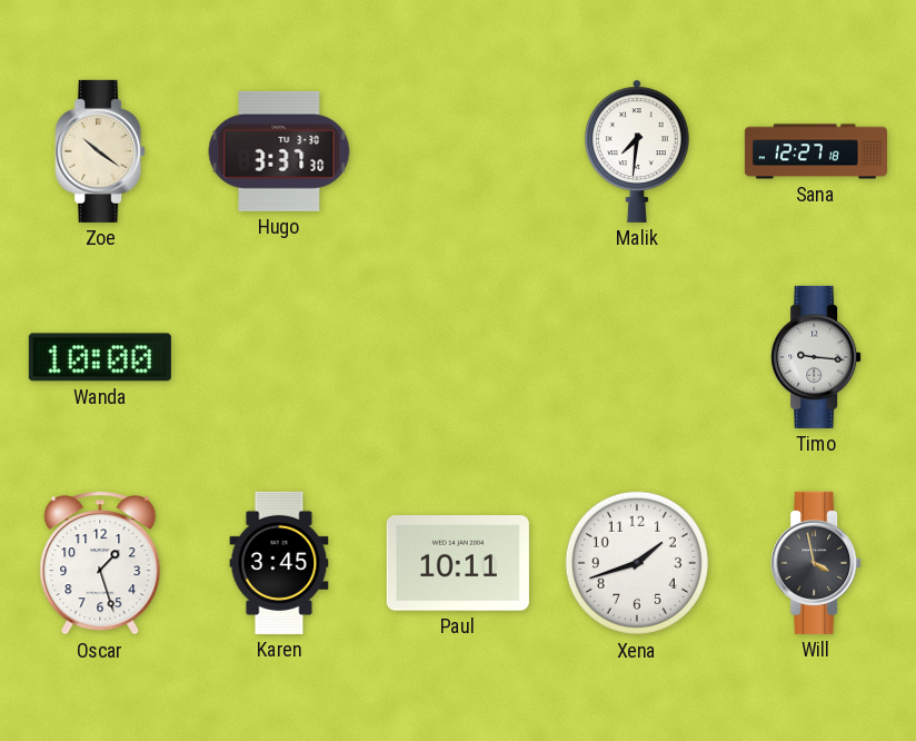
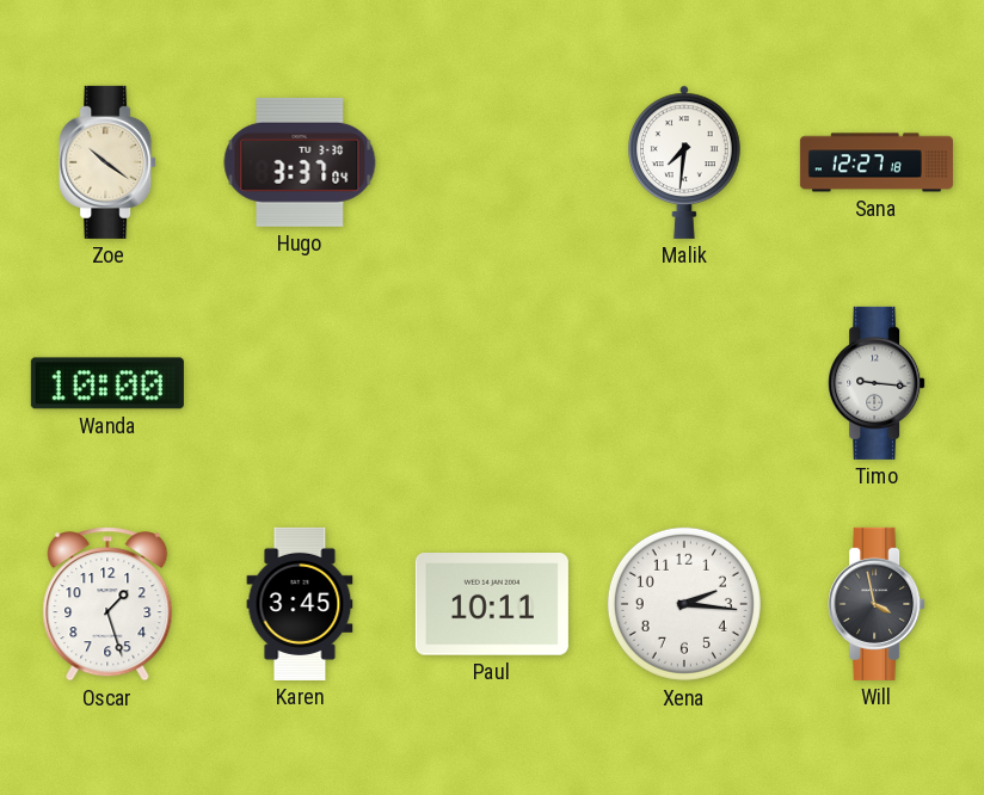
Hugo: 3:37:30 -> 3:37:04 (300, 162)
Xena: 1:42 -> 2:16 (684, 604)
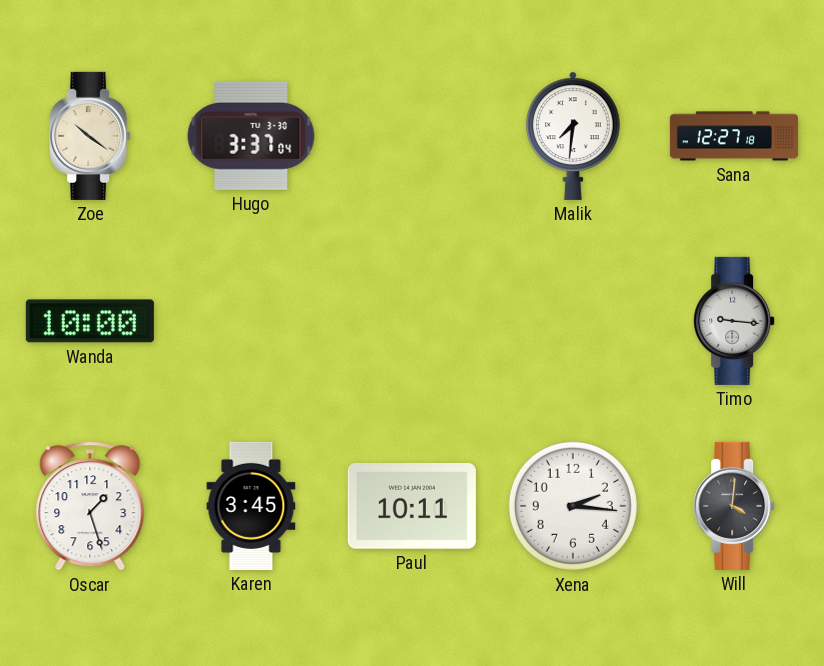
Will: 3:58 -> 4:01 (734, 506)
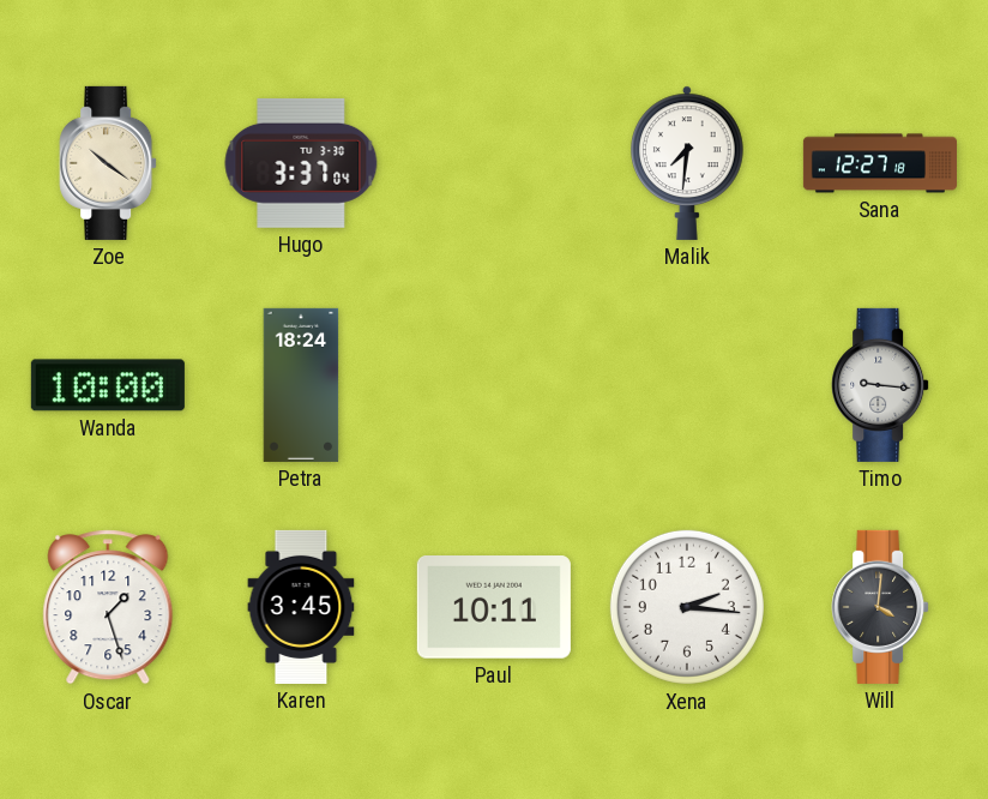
Petra: none -> 18:24 (301, 385)
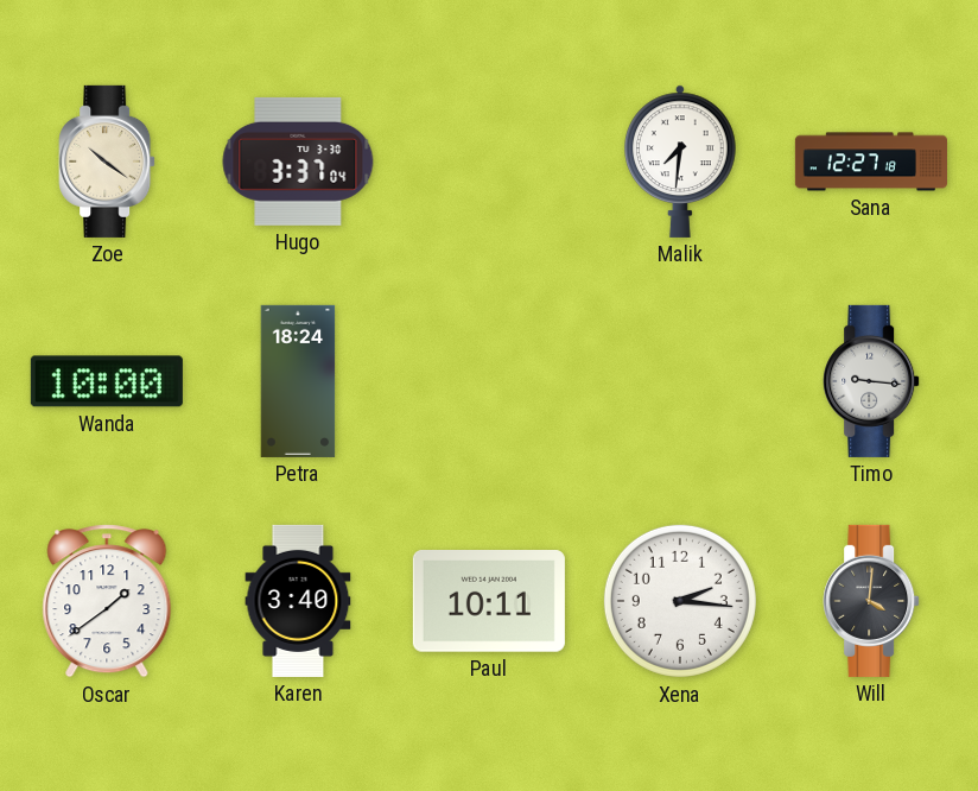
Oscar: 1:27 -> 1:39 (107, 601)
Karen: 3:45 -> 3:40 (298, 601)
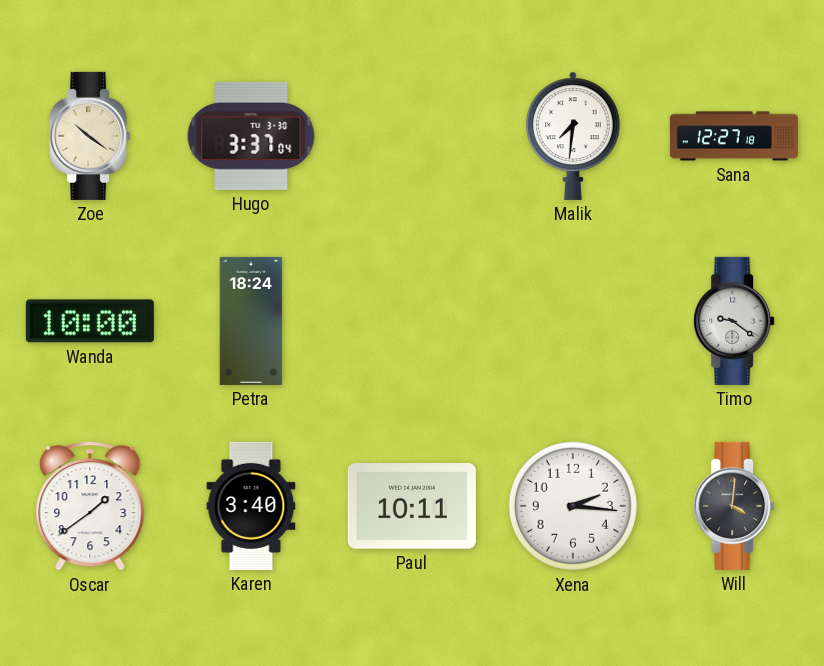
Timo: 9:16 -> 9:21 (734, 321)
